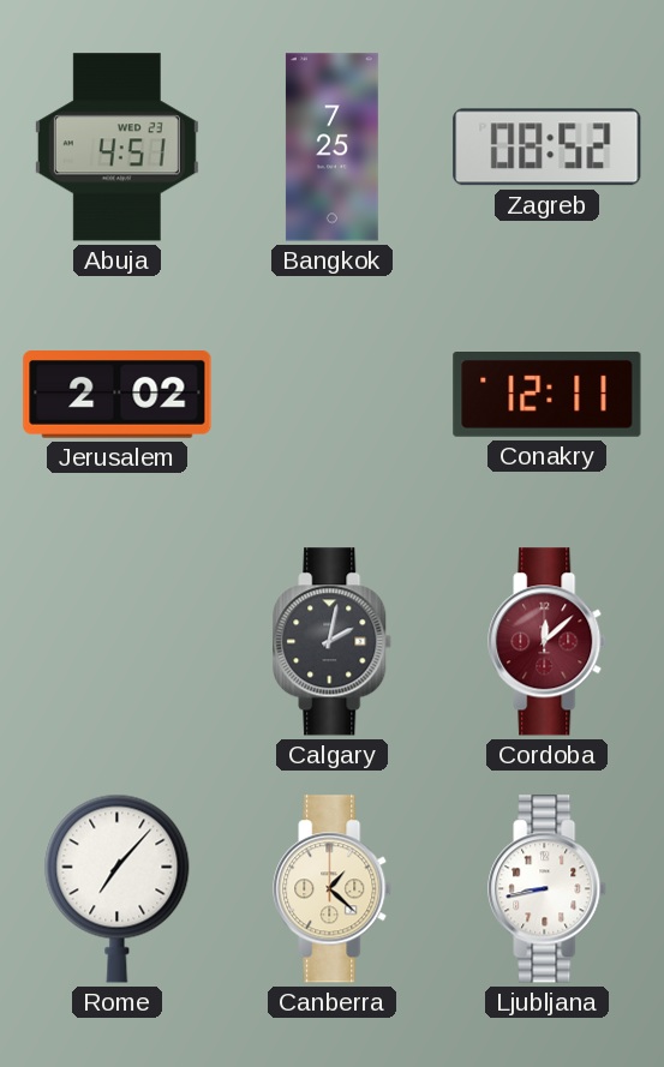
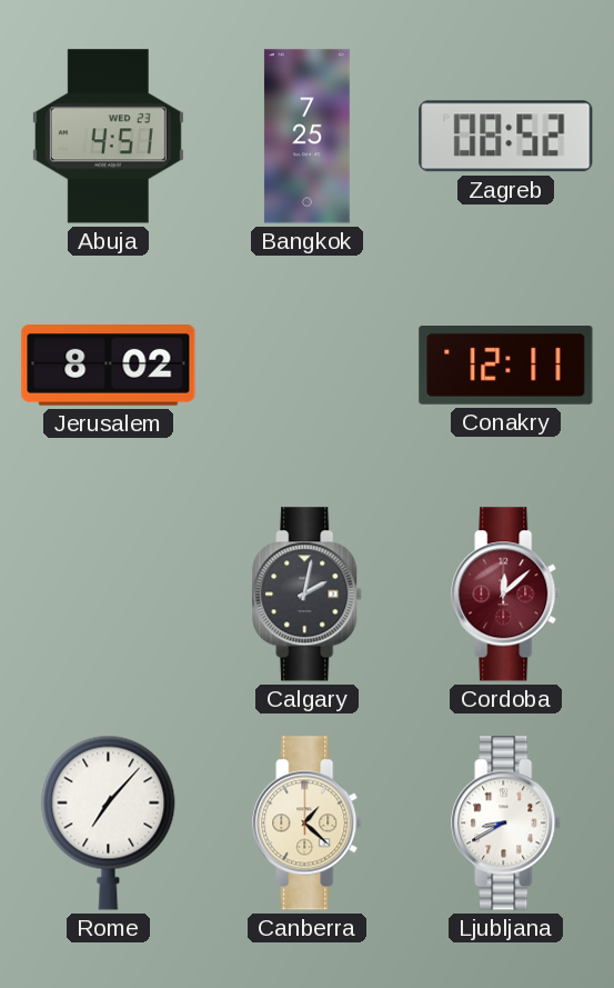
Jerusalem: 2:02 -> 8:02 (109, 366)
Ljubljana: 8:43 -> 8:40 (506, 824)
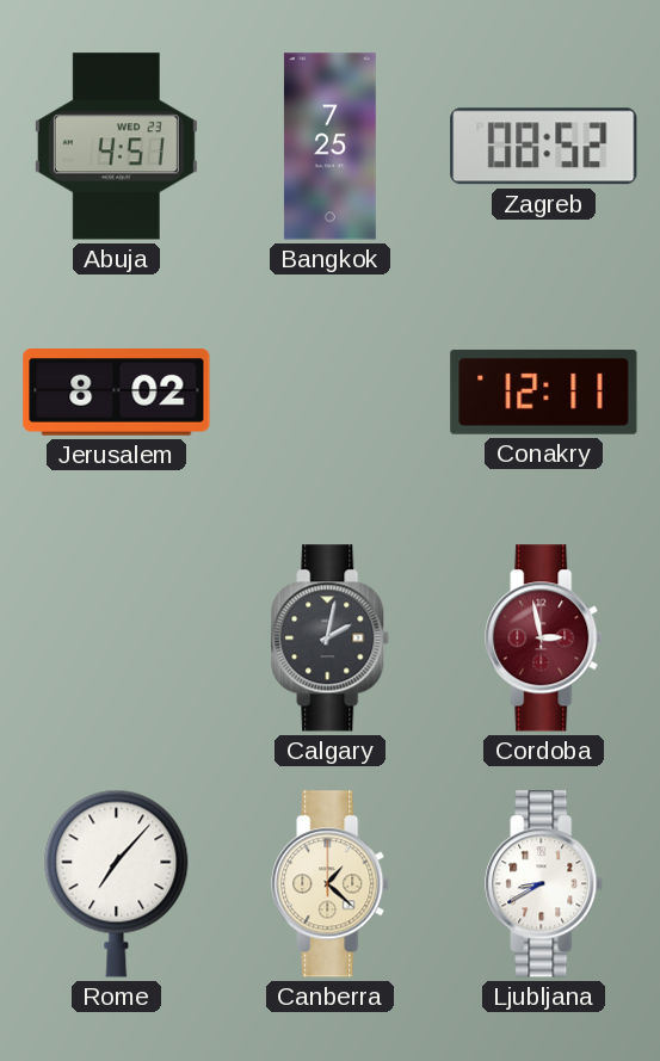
Cordoba: 12:08 -> 2:58 (544, 639)
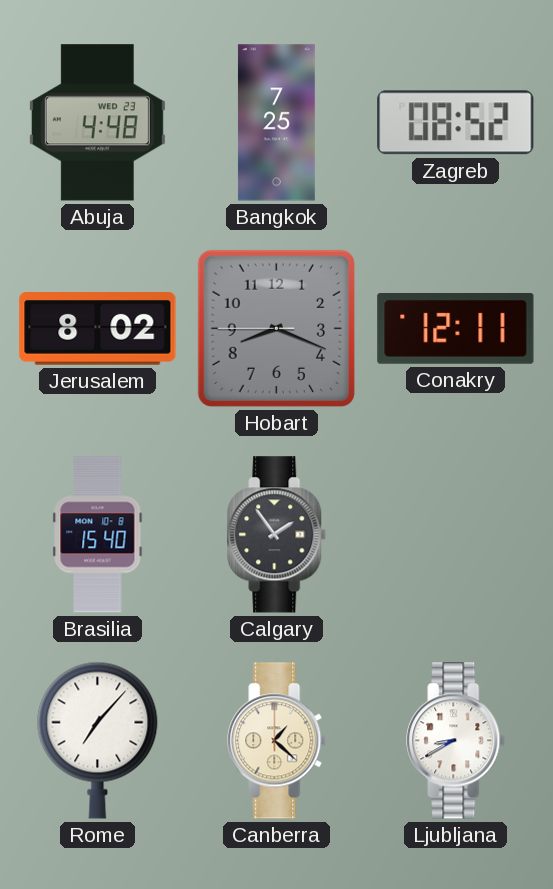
Abuja: 4:51 -> 4:48 (97, 123)
Hobart: none -> 8:18 (276, 328)
Brasilia: none -> 15:40 (98, 535)
Calgary: 2:02 -> 1:54 (277, 535)
Cordoba: 2:58 -> none (544, 639)
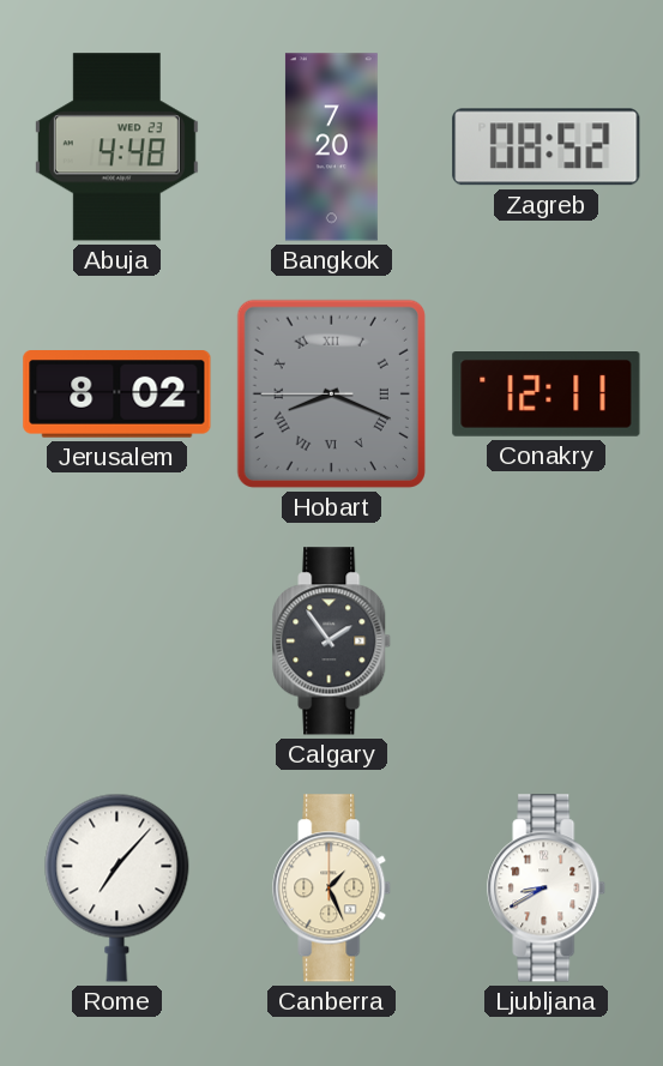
Bangkok: 7:25 -> 7:20 (331, 147)
Hobart numerals: Arabic -> Roman (331, 393)
Brasilia: 15:40 -> none (98, 535)
Canberra: 1:22 -> 1:26 (332, 889)
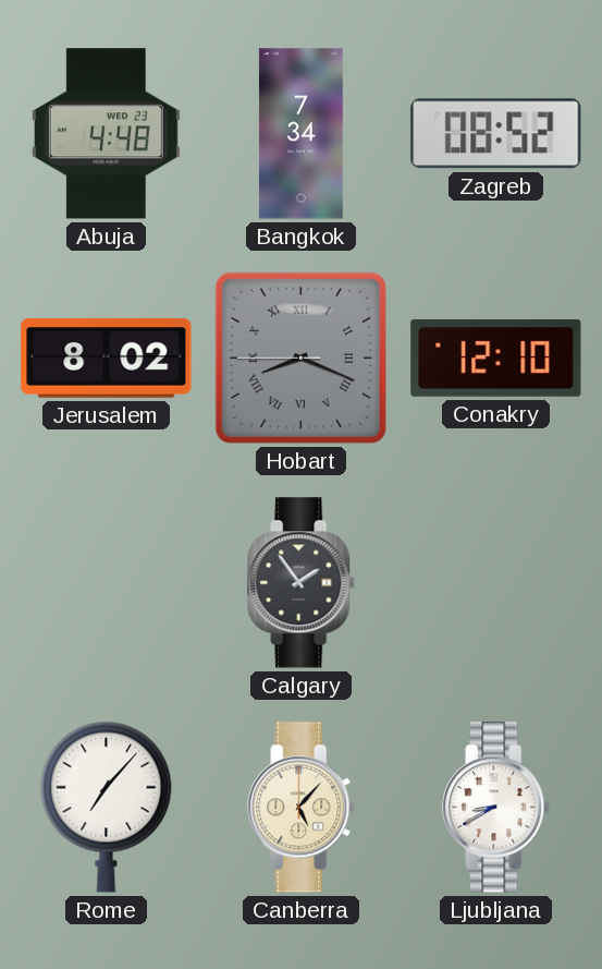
Bangkok: 7:20 -> 7:34 (300, 134)
Conakry: 12:11 -> 12:10 (496, 359)
Canberra: 1:26 -> 5:07 (302, 808)
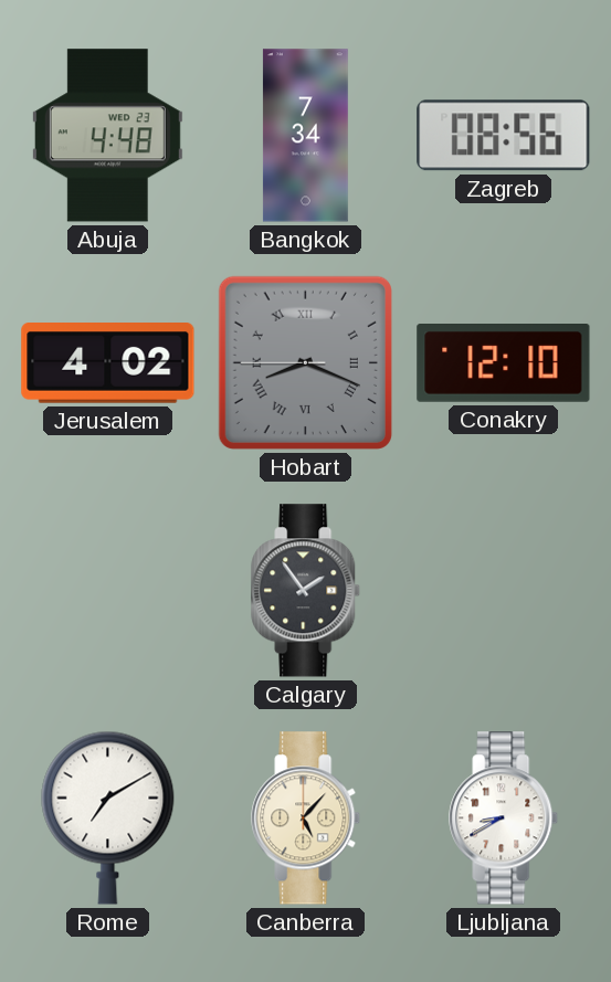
Zagreb: 08:52 -> 08:56 (504, 136)
Jerusalem: 8:02 -> 4:02 (108, 363)
Rome: 7:07 -> 7:10 (108, 817)
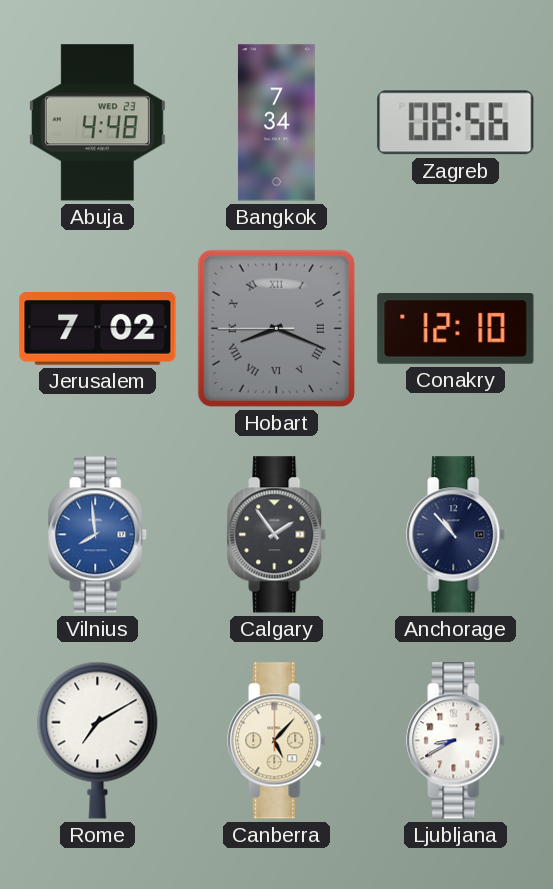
Jerusalem: 4:02 -> 7:02 (98, 329)
Vilnius: none -> 7:59 (98, 535)
Anchorage: none -> 10:53 (456, 535)
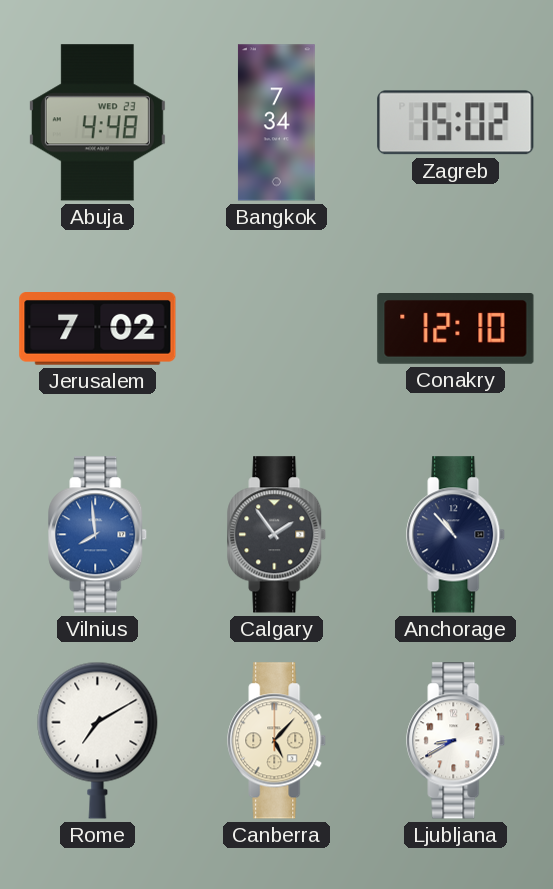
Zagreb: 08:56 -> 15:02 (456, 123)
Hobart: 8:18 -> none (276, 328)
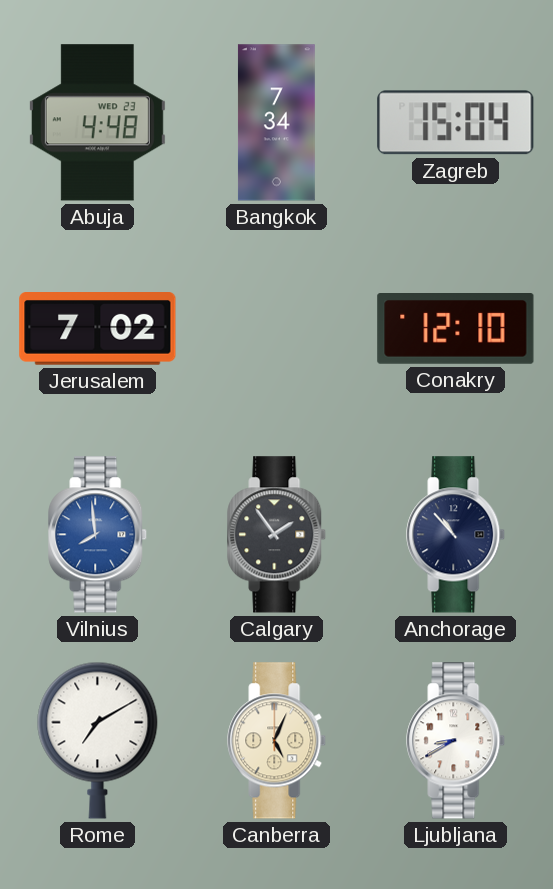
Zagreb: 15:02 -> 15:04 (456, 123)
Canberra: 5:07 -> 5:04 (277, 741)
